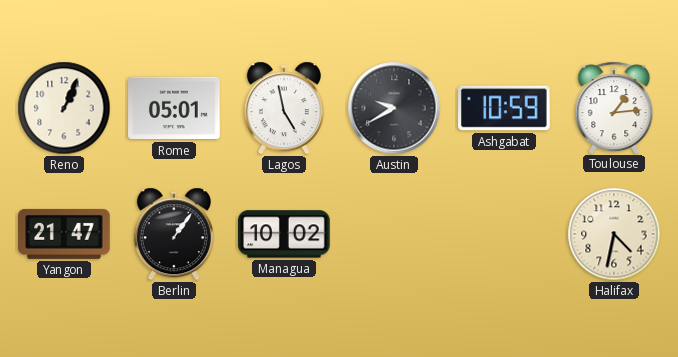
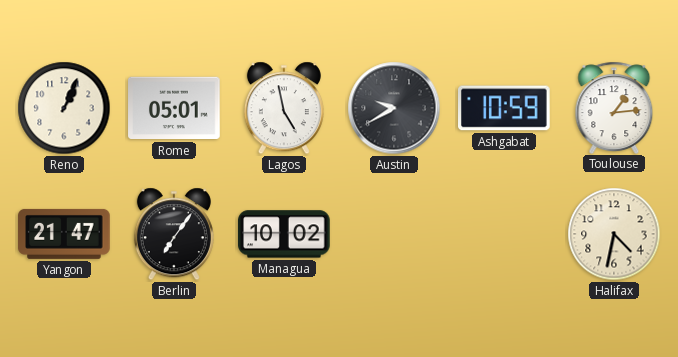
Berlin: 1:06 -> 7:06 (174, 234)
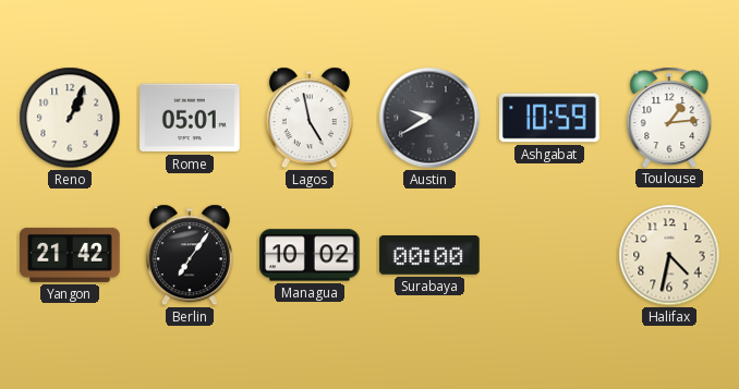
Yangon: 21:47 -> 21:42 (70, 255)
Surabaya: none -> 00:00 (429, 256)
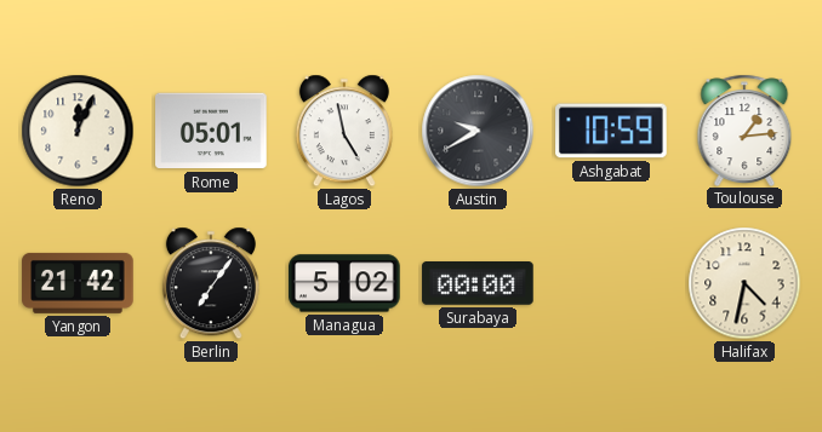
Reno: 1:04 -> 12:04 (78, 131)
Managua: 10:02 -> 5:02 (344, 283)
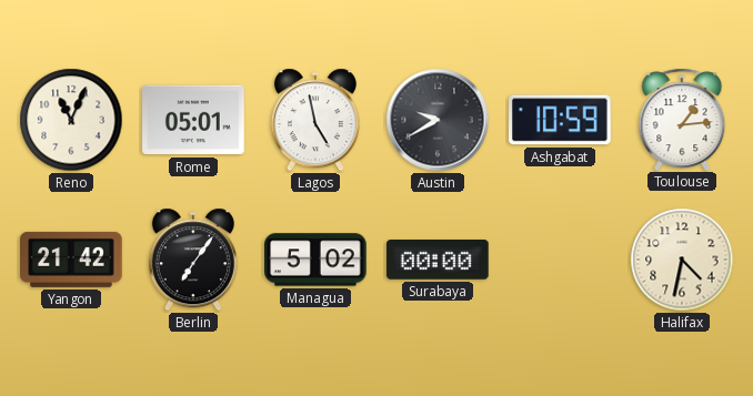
Reno: 12:04 -> 11:04 (71, 120)
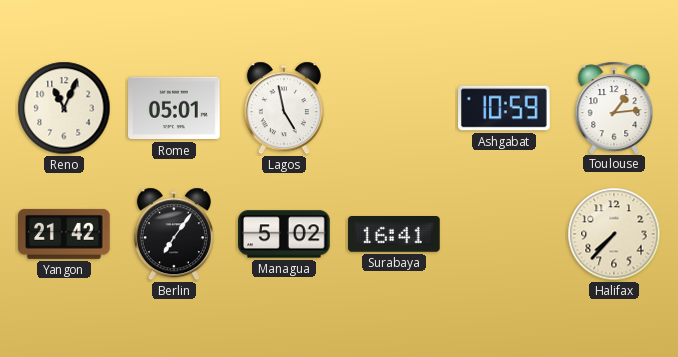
Austin: 9:40 -> none (438, 120)
Surabaya: 00:00 -> 16:41 (394, 235)
Halifax: 4:32 -> 7:37 (614, 234)
